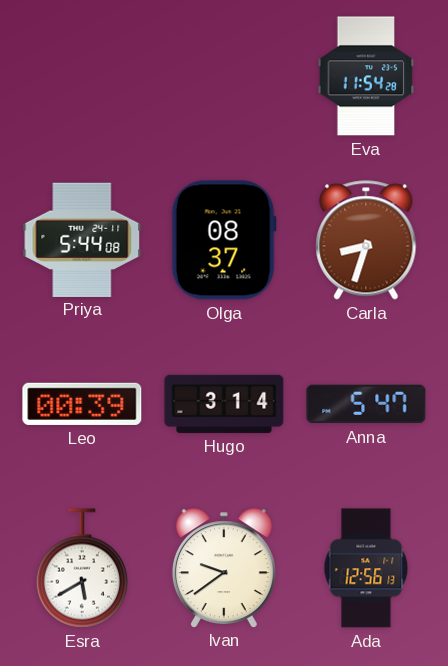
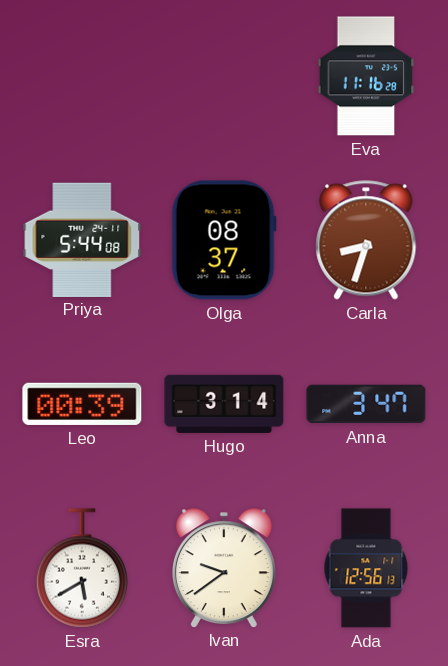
Eva: 11:54 -> 11:16 (366, 76)
Anna: 5:47 -> 3:47 (366, 404)
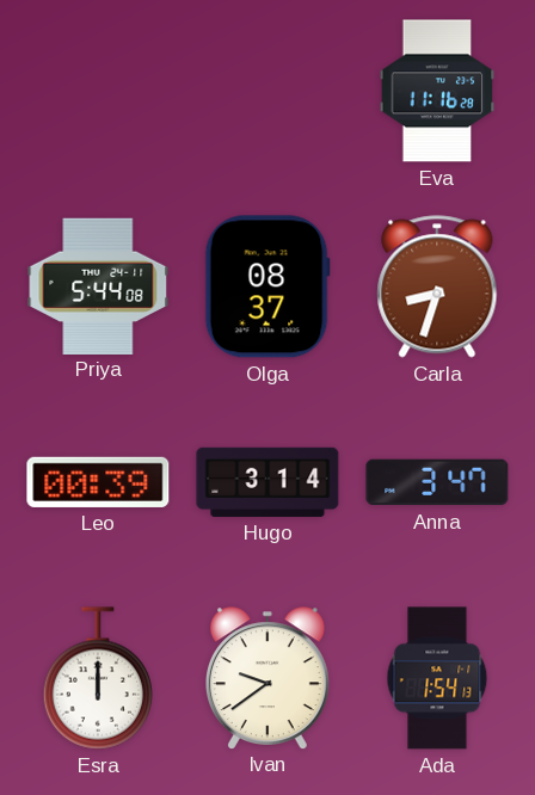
Esra: 5:40 -> 12:00 (98, 678)
Ada: 12:56 -> 1:54 (437, 678)
